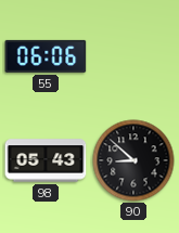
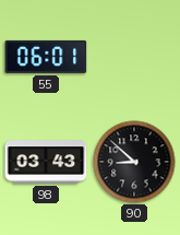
55: 06:06 -> 06:01 (46, 57)
98: 05:43 -> 03:43 (46, 162)
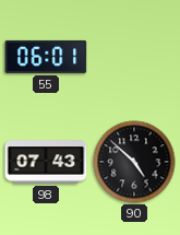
98: 03:43 -> 07:43 (46, 162)
90: 8:52 -> 4:52 (134, 162)
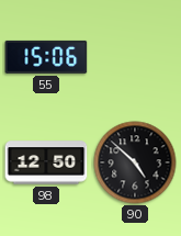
55: 06:01 -> 15:06 (46, 57)
98: 07:43 -> 12:50 (46, 162)
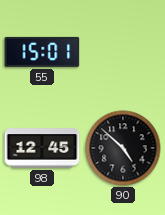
55: 15:06 -> 15:01 (42, 52)
98: 12:50 -> 12:45 (42, 148)
